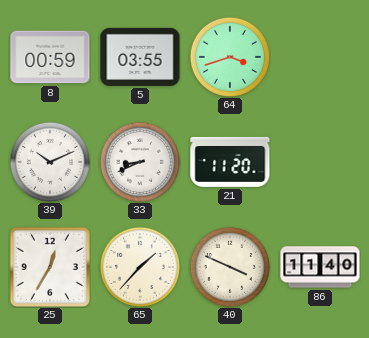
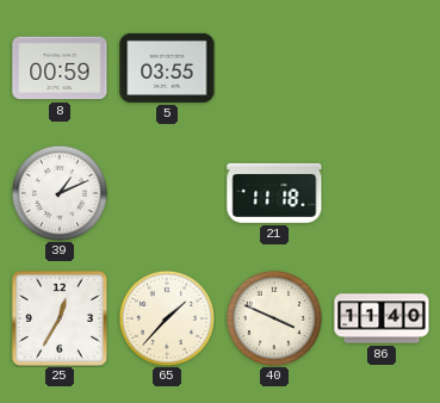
64: 3:42 -> none (230, 57)
39: 10:11 -> 1:11 (60, 193)
33: 8:41 -> none (140, 162)
21: 11:20 -> 11:18 (274, 193)
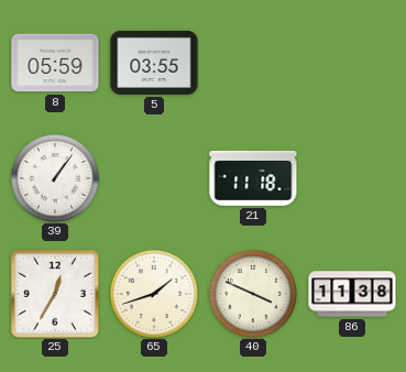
8: 00:59 -> 05:59 (55, 63)
39: 1:11 -> 1:06 (55, 178)
65: 1:37 -> 1:42 (154, 294)
86: 11:40 -> 11:38 (352, 294)
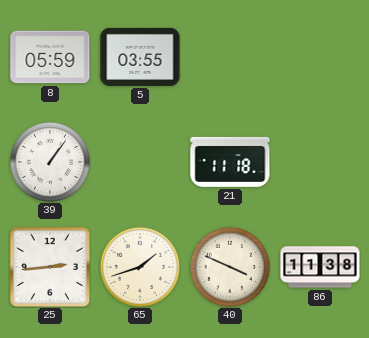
25: 12:35 -> 2:44 (50, 267)
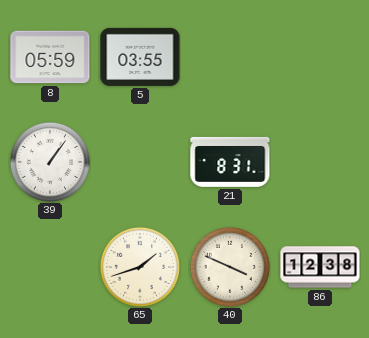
21: 11:18 -> 8:31 (230, 162)
25: 2:44 -> none (50, 267)
86: 11:38 -> 12:38 (320, 267)
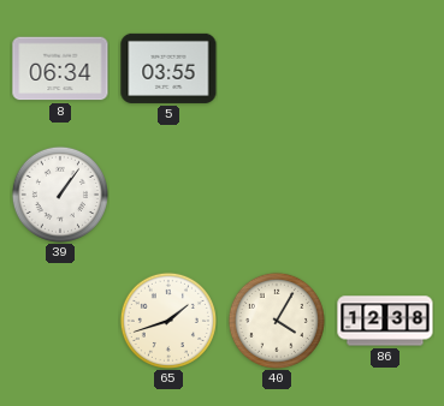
8: 05:59 -> 06:34 (60, 68)
21: 8:31 -> none (230, 162)
40: 3:49 -> 4:05 (277, 321)
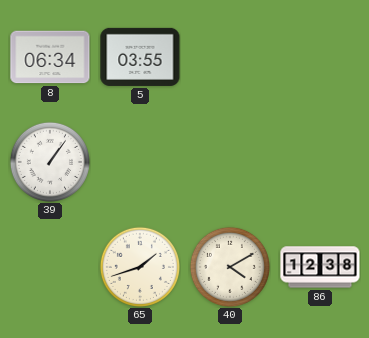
40: 4:05 -> 4:10 (230, 267)
